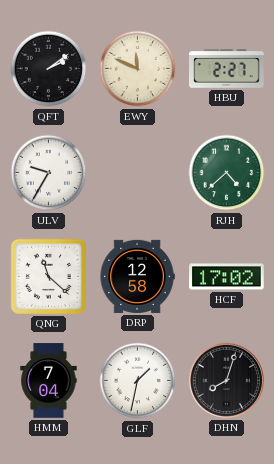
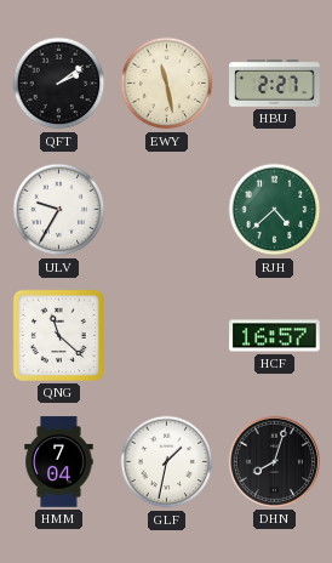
EWY: 11:49 -> 11:28 (167, 84)
DRP: 12:58 -> none (137, 276)
HCF: 17:02 -> 16:57 (275, 336)
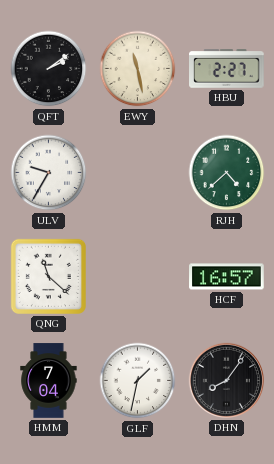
DHN: 8:03 -> 8:06 (226, 380)
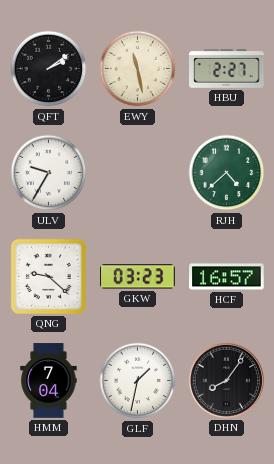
QNG: 11:22 -> 9:22 (48, 276)
GKW: none -> 03:23 (138, 277)
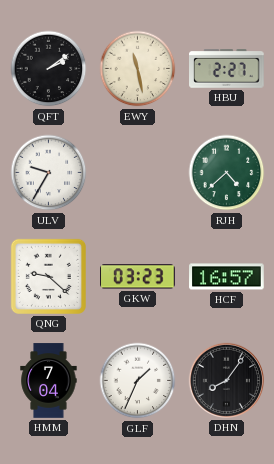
GLF: 1:32 -> 1:34 (138, 381)
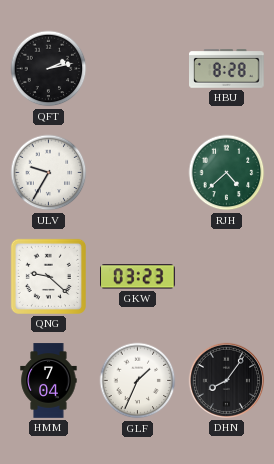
QFT: 2:09 -> 2:13 (49, 69)
EWY: 11:28 -> none (138, 69)
HBU: 2:27 -> 8:28 (227, 69)
HCF: 16:57 -> none (227, 277)
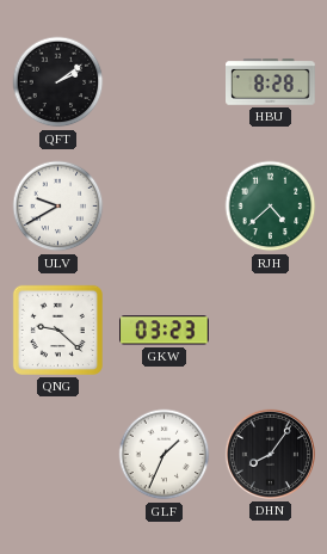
QFT: 2:13 -> 2:09 (58, 82)
ULV: 9:35 -> 9:40 (58, 207)
HMM: 7:04 -> none (49, 381)
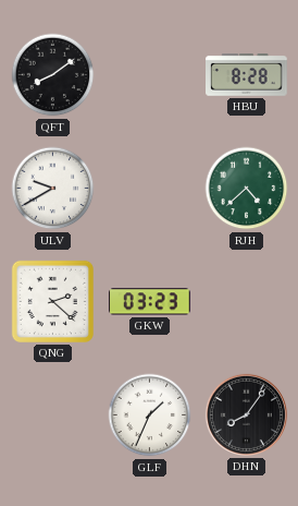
QFT: 2:09 -> 8:09 (53, 75)
QNG: 9:22 -> 2:22 (52, 301)
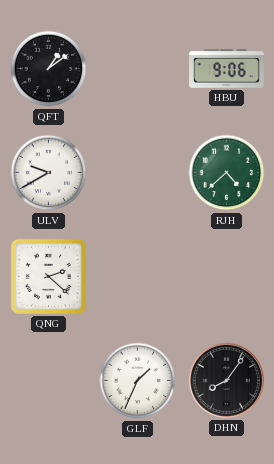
QFT: 8:09 -> 1:09 (49, 69)
HBU: 8:28 -> 9:06 (227, 69)
GKW: 03:23 -> none (150, 302)
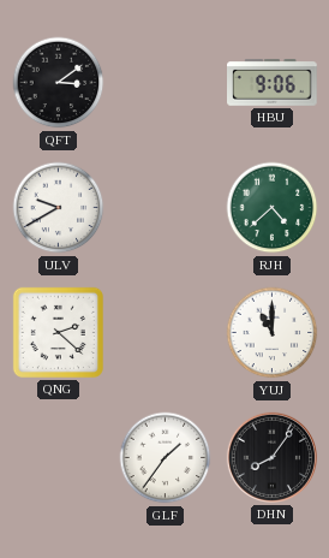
QFT: 1:09 -> 3:09 (59, 83)
YUJ: none -> 11:00 (273, 333)
GLF: 1:34 -> 1:36 (166, 458)
